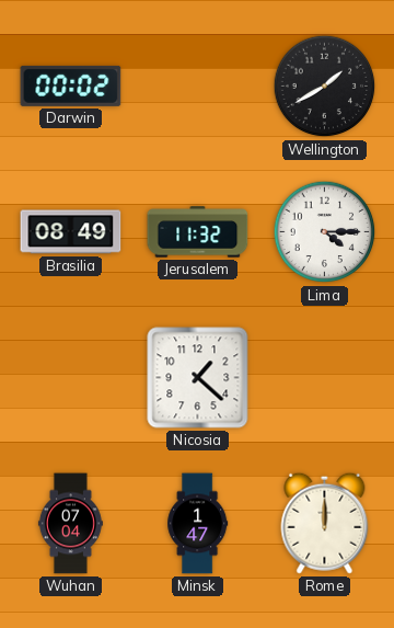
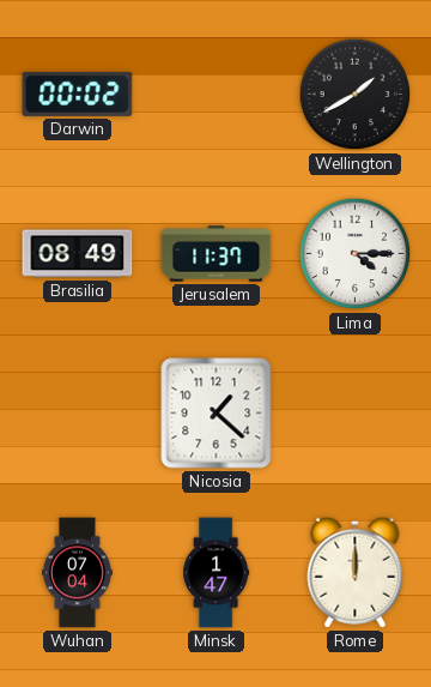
Jerusalem: 11:32 -> 11:37 (217, 254)
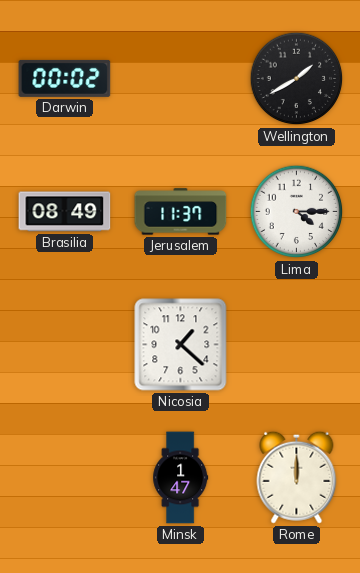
Wuhan: 07:04 -> none (77, 573)
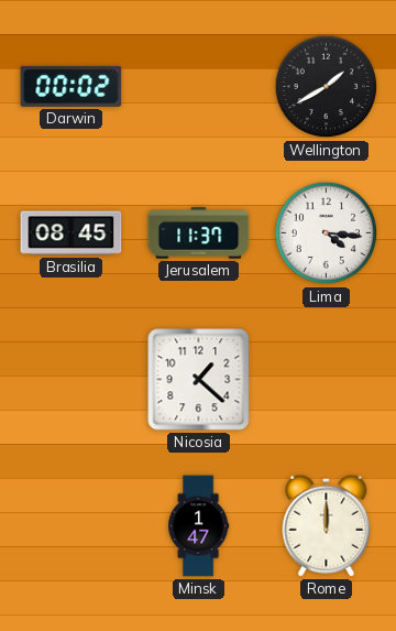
Brasilia: 08:49 -> 08:45 (71, 233)
Lima: 4:15 -> 4:16 (327, 233)
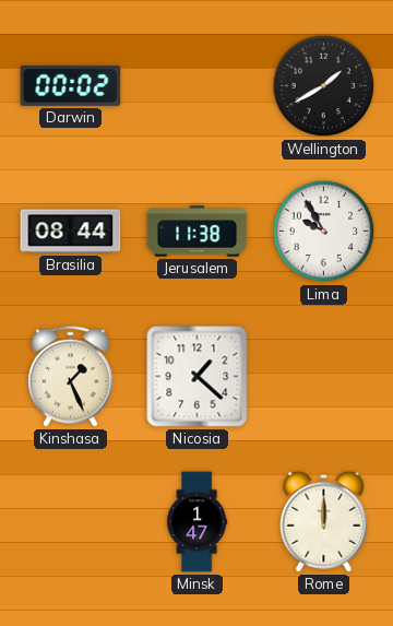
Brasilia: 08:45 -> 08:44 (71, 232)
Jerusalem: 11:37 -> 11:38 (198, 232)
Lima: 4:16 -> 9:55 (324, 232)
Kinshasa: none -> 1:26 (71, 376)
